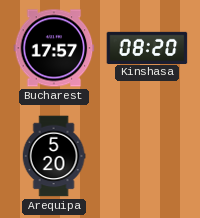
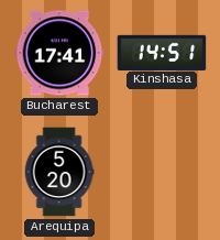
Bucharest: 17:57 -> 17:41 (59, 53)
Kinshasa: 08:20 -> 14:51 (162, 52)
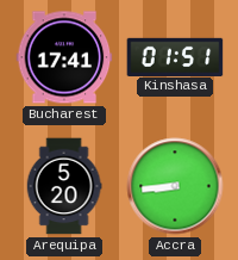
Kinshasa: 14:51 -> 01:51 (175, 56)
Accra: none -> 8:44 (175, 186)
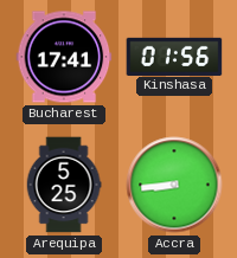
Kinshasa: 01:51 -> 01:56 (174, 56)
Arequipa: 5:20 -> 5:25 (64, 185)
